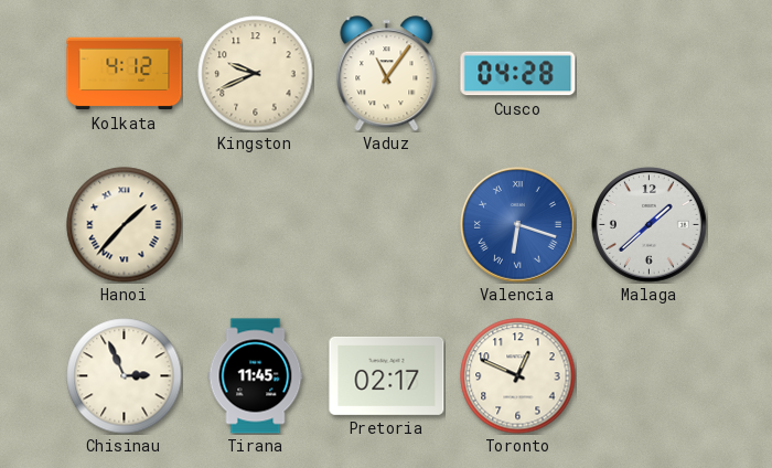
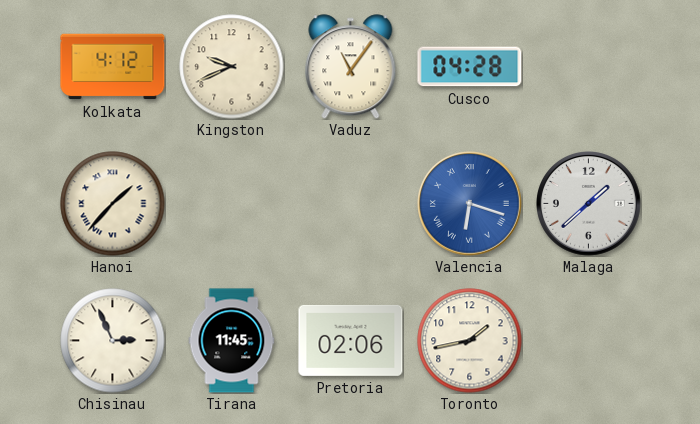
Pretoria: 02:17 -> 02:06 (351, 340)
Toronto: 12:49 -> 1:43 (470, 341)
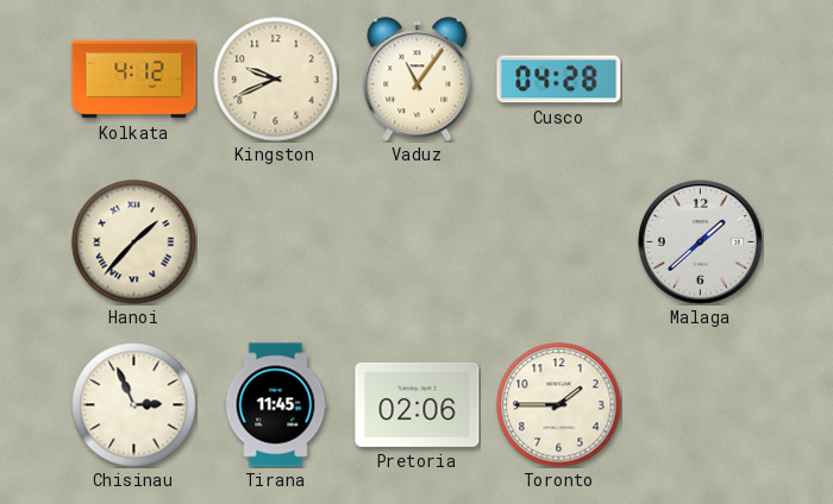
Valencia: 6:18 -> none (470, 204)
Toronto: 1:43 -> 1:45 (559, 405)
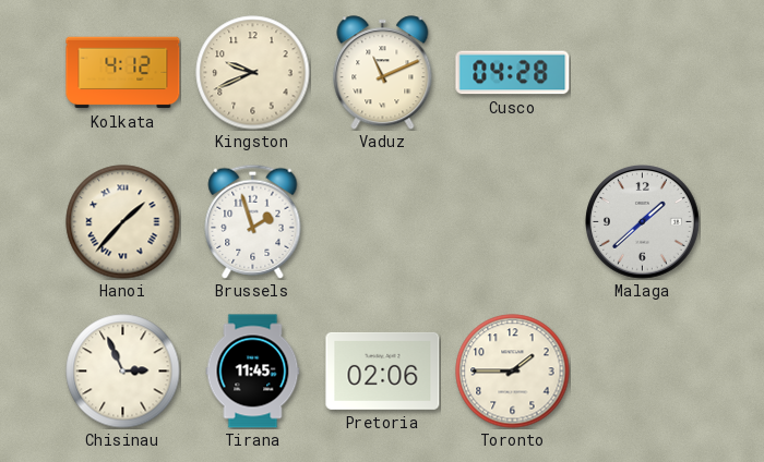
Vaduz: 11:06 -> 11:11 (383, 73)
Brussels: none -> 1:57 (253, 221)
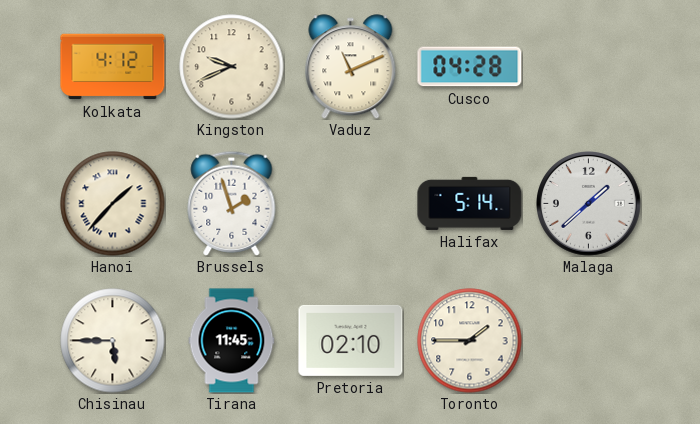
Halifax: none -> 5:14 (470, 203)
Chisinau: 2:56 -> 5:45 (113, 341)
Pretoria: 02:06 -> 02:10 (351, 340)
